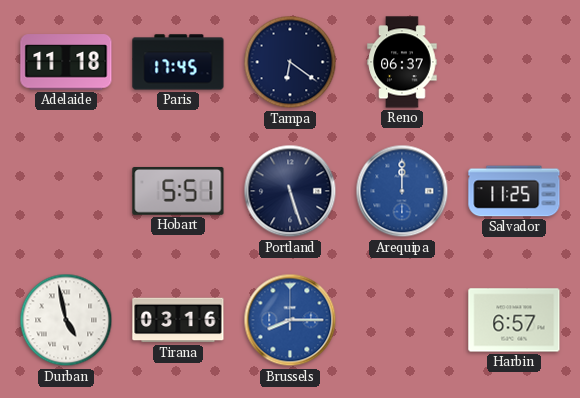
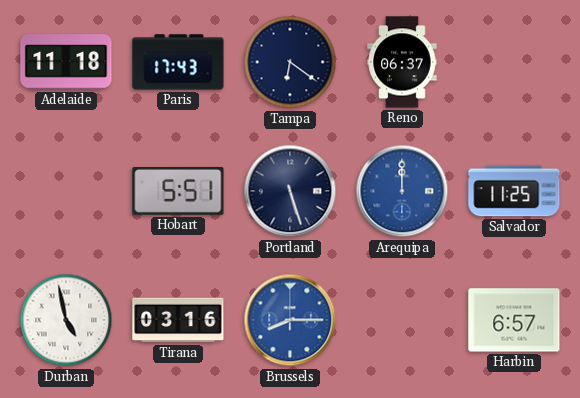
Paris: 17:45 -> 17:43 (178, 62)
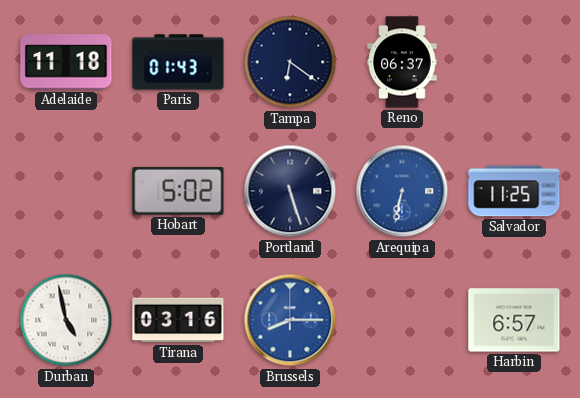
Paris: 17:43 -> 01:43 (178, 62)
Hobart: 5:51 -> 5:02 (178, 191)
Arequipa: 12:00 -> 6:32 (402, 191)
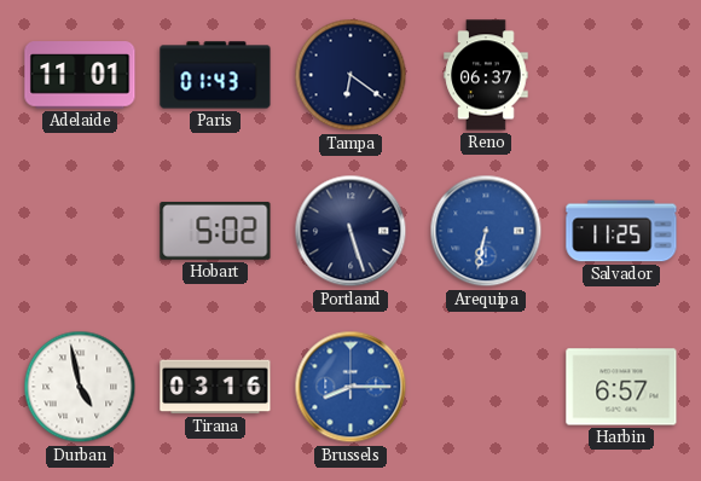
Adelaide: 11:18 -> 11:01 (80, 75)
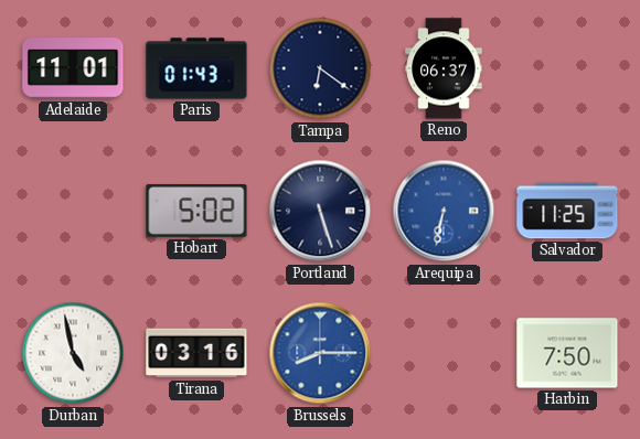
Harbin: 6:57 -> 7:50 (567, 353)
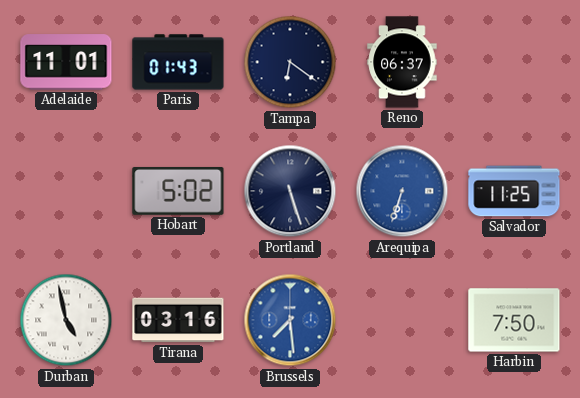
Arequipa: 6:32 -> 6:33 (402, 191)
Brussels: 8:15 -> 7:29 (290, 320)
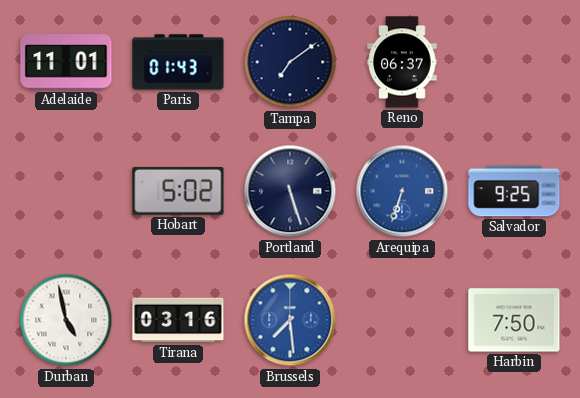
Tampa: 6:21 -> 7:09 (290, 62)
Salvador: 11:25 -> 9:25 (514, 191)
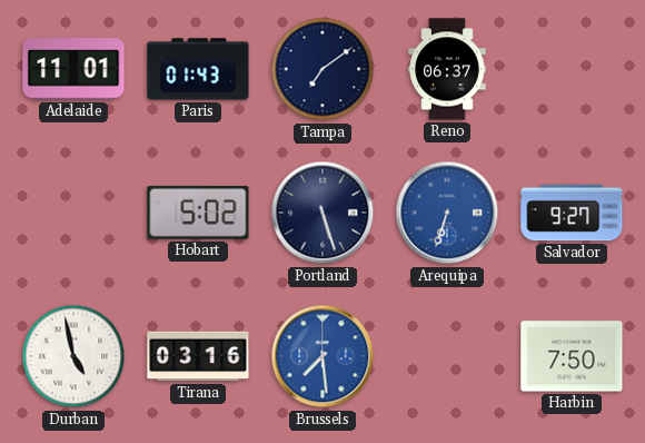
Salvador: 9:25 -> 9:27 (572, 213)
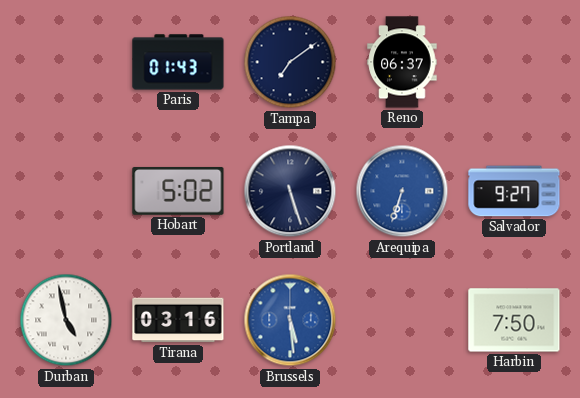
Adelaide: 11:01 -> none (73, 69)
Brussels: 7:29 -> 5:29 (290, 320)
